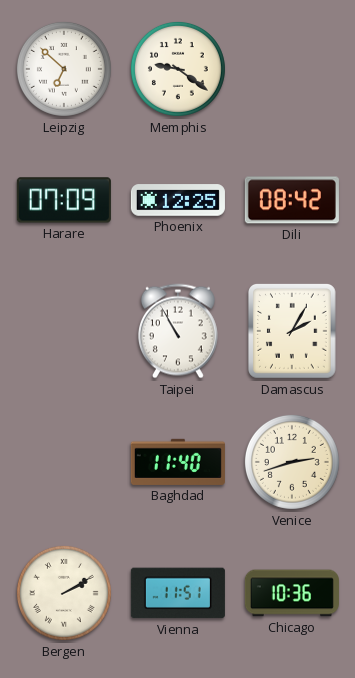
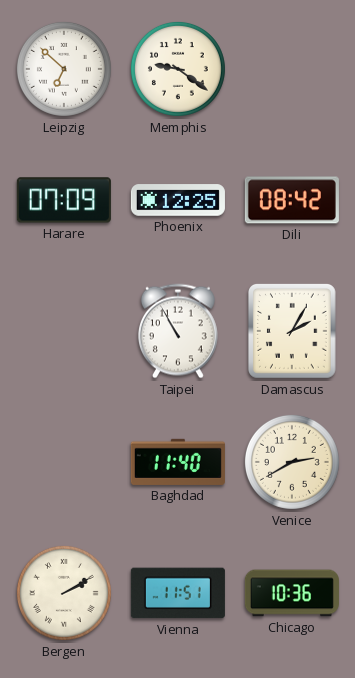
Venice: 2:42 -> 2:40 (292, 462)
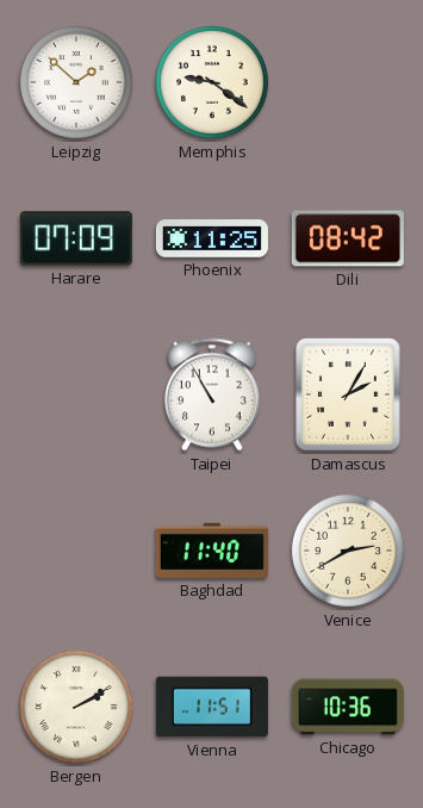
Leipzig: 6:52 -> 1:52 (76, 82)
Phoenix: 12:25 -> 11:25 (212, 238)
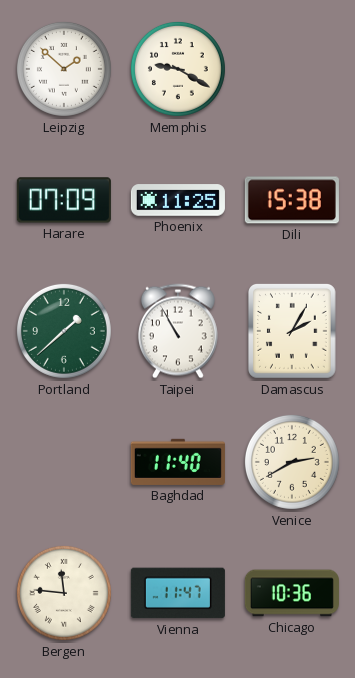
Memphis: 9:21 -> 9:20 (178, 69)
Dili: 08:42 -> 15:38 (292, 200)
Portland: none -> 1:38 (64, 331)
Bergen: 2:10 -> 11:46 (64, 593)
Vienna: 11:51 -> 11:47 (178, 593)
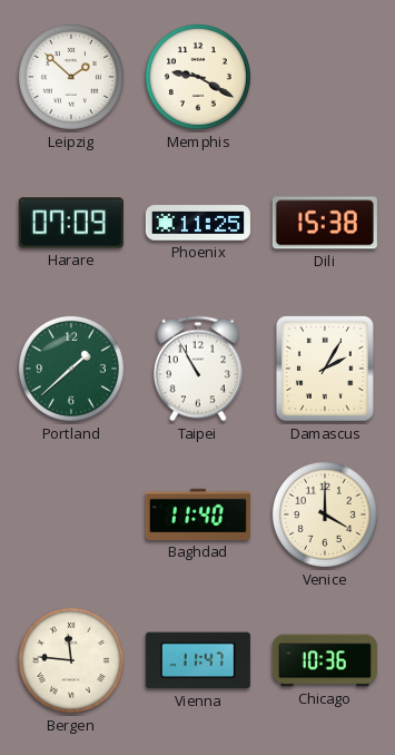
Venice: 2:40 -> 4:00 (325, 514)
